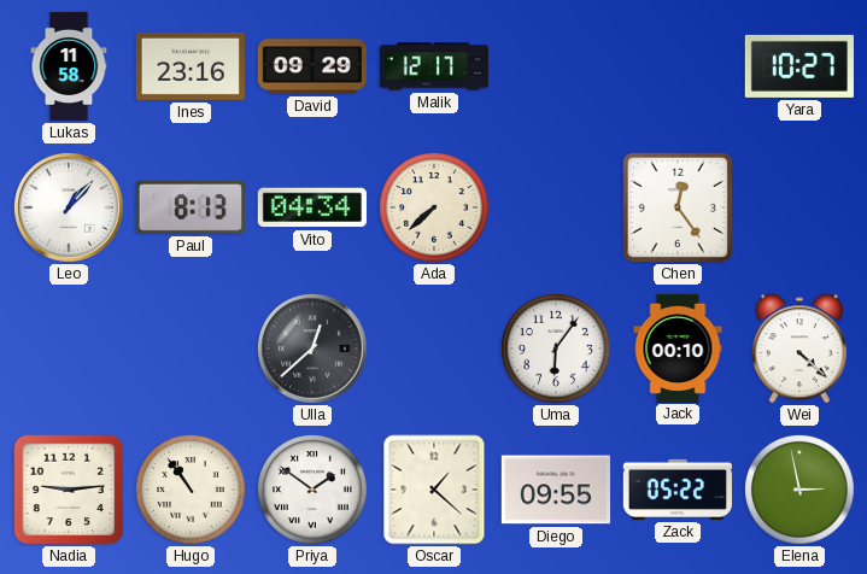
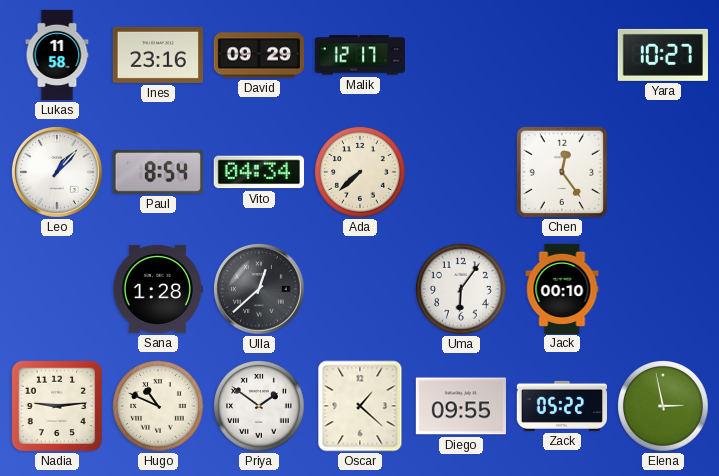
Paul: 8:13 -> 8:54 (158, 172)
Sana: none -> 1:28 (158, 289)
Wei: 4:22 -> none (799, 348)
Hugo: 10:54 -> 10:49 (159, 407)
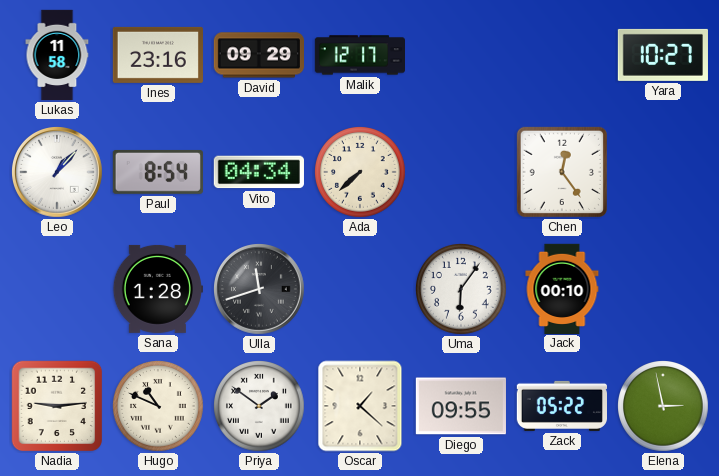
Ulla: 12:38 -> 11:42 (260, 290)
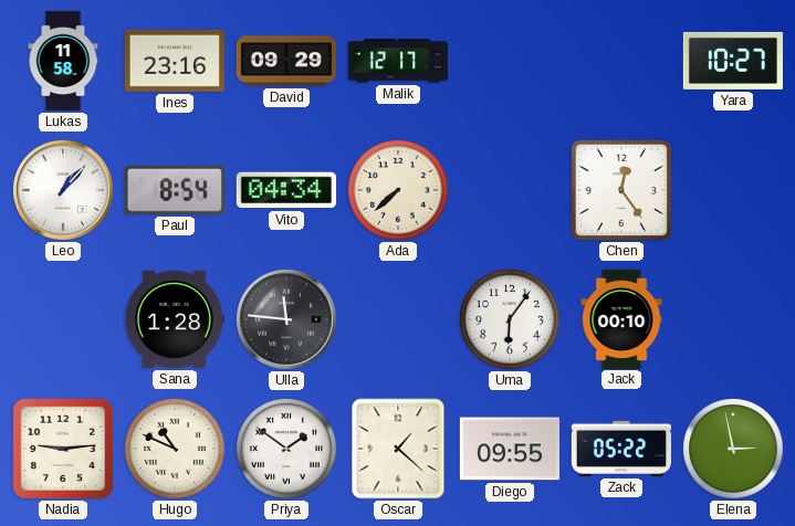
Ulla: 11:42 -> 11:46 (287, 320)
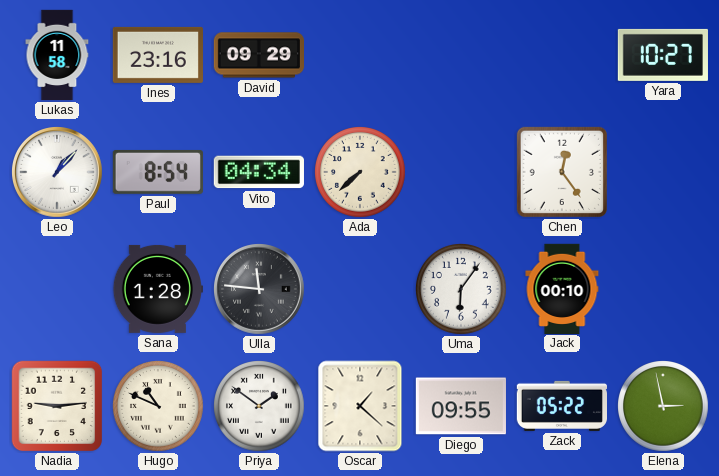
Malik: 12:17 -> none (397, 61)
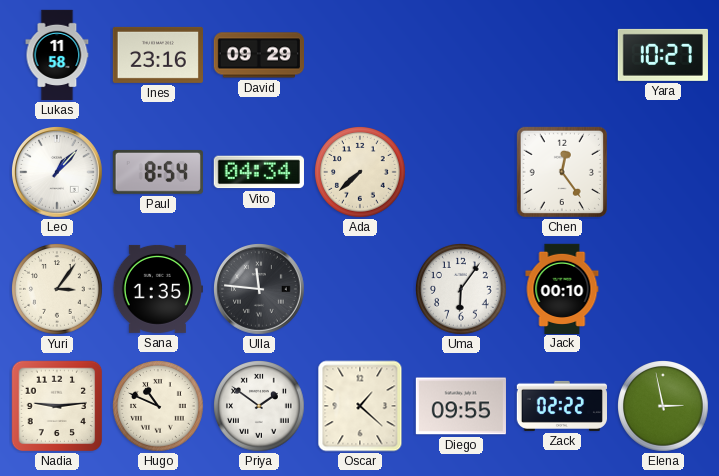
Yuri: none -> 3:06 (58, 290)
Sana: 1:28 -> 1:35 (158, 289)
Zack: 05:22 -> 02:22 (561, 406)
